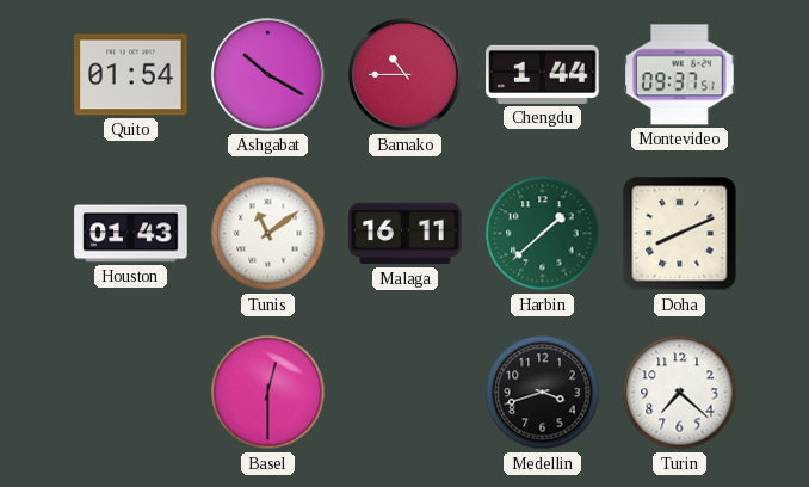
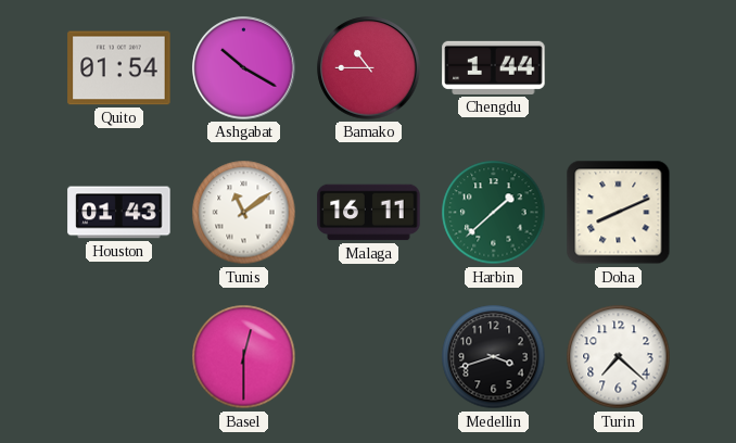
Montevideo: 09:37 -> none (680, 75)
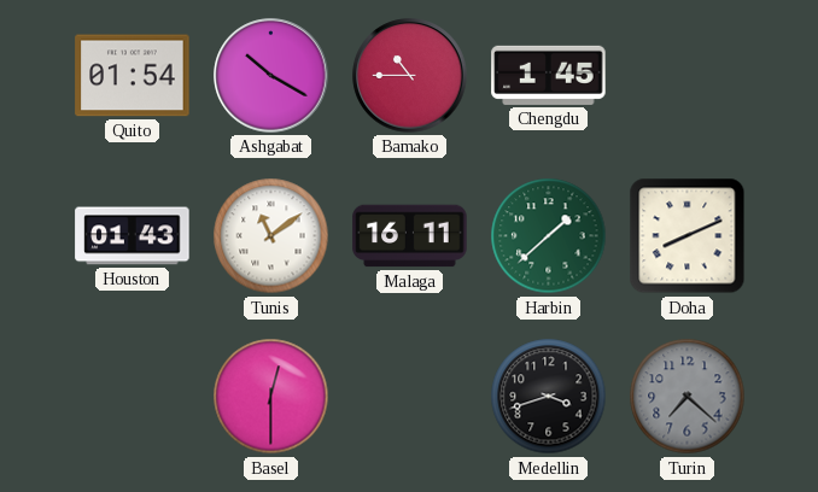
Chengdu: 1:44 -> 1:45 (549, 75)
Turin dial: white -> grey (688, 397)
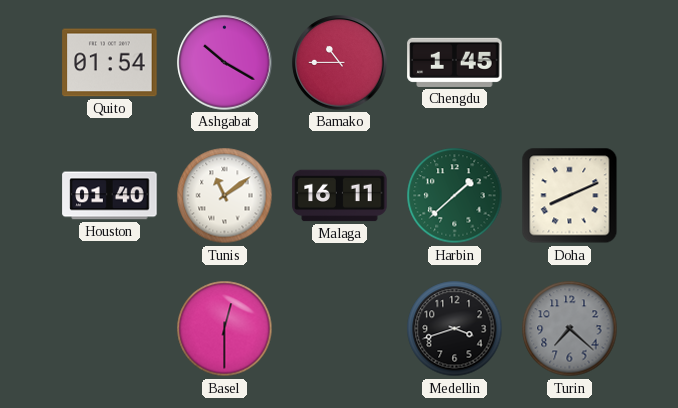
Houston: 01:43 -> 01:40 (110, 196)
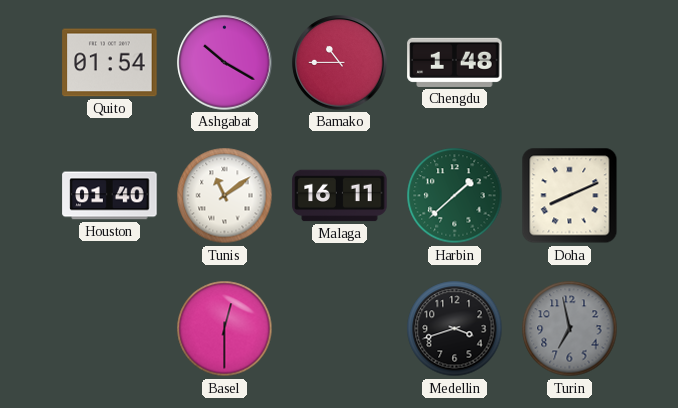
Chengdu: 1:45 -> 1:48 (455, 62)
Turin: 7:22 -> 6:58 (570, 329)
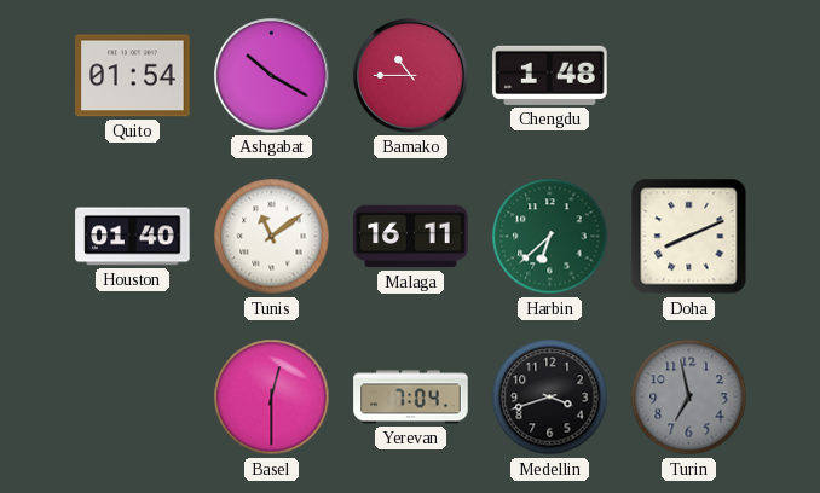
Harbin: 1:38 -> 6:38 (550, 237)
Yerevan: none -> 7:04 (411, 398)
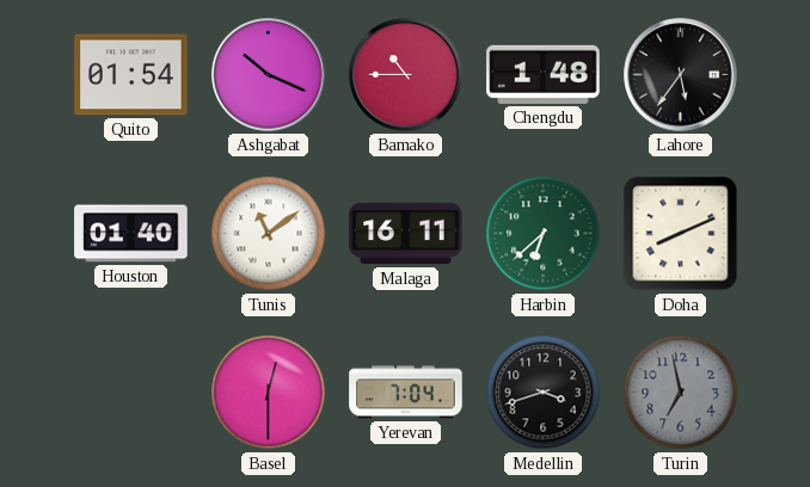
Ashgabat: 10:20 -> 10:19 (269, 75)
Lahore: none -> 5:36 (681, 75)
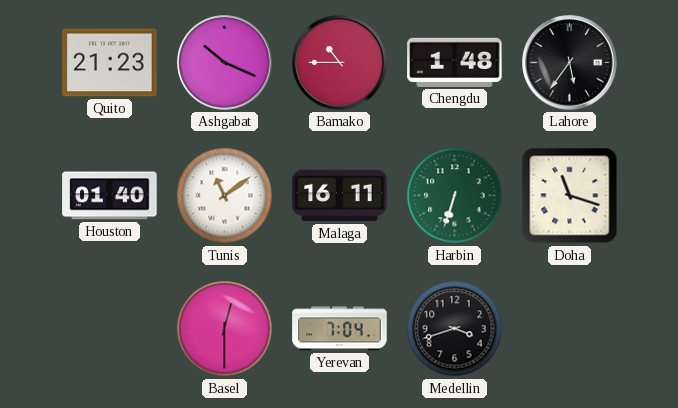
Quito: 01:54 -> 21:23 (110, 63)
Harbin: 6:38 -> 6:33 (455, 196)
Doha: 8:11 -> 11:18 (570, 196)
Turin: 6:58 -> none (681, 393)
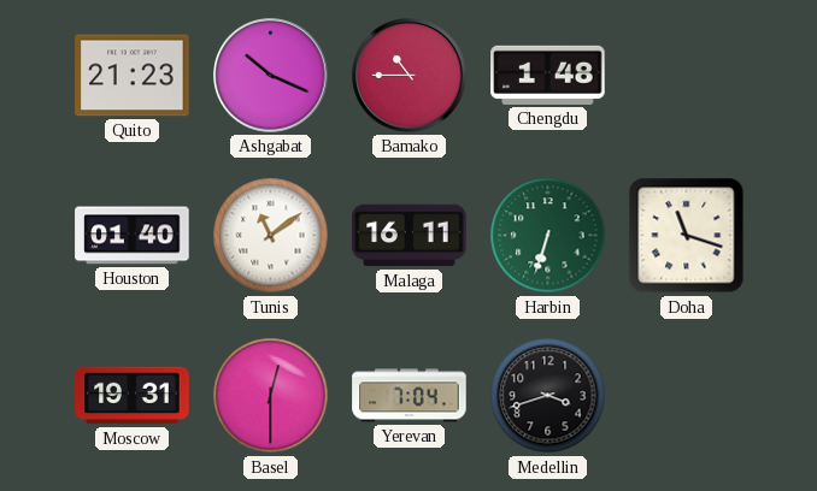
Lahore: 5:36 -> none (570, 63)
Moscow: none -> 19:31 (133, 396)
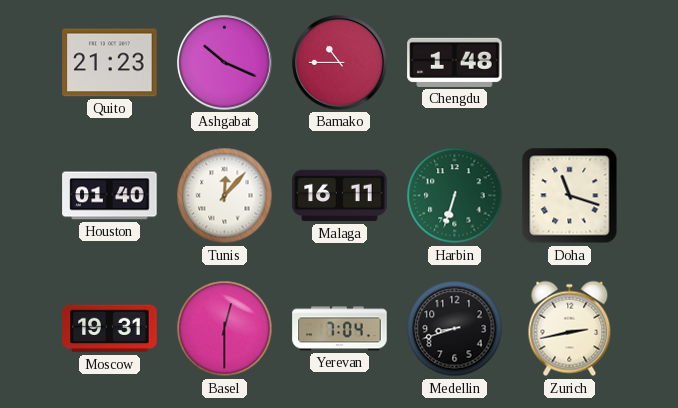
Tunis: 11:09 -> 12:07 (225, 196)
Medellin: 3:42 -> 8:42 (455, 329)
Zurich: none -> 2:43 (570, 329)
